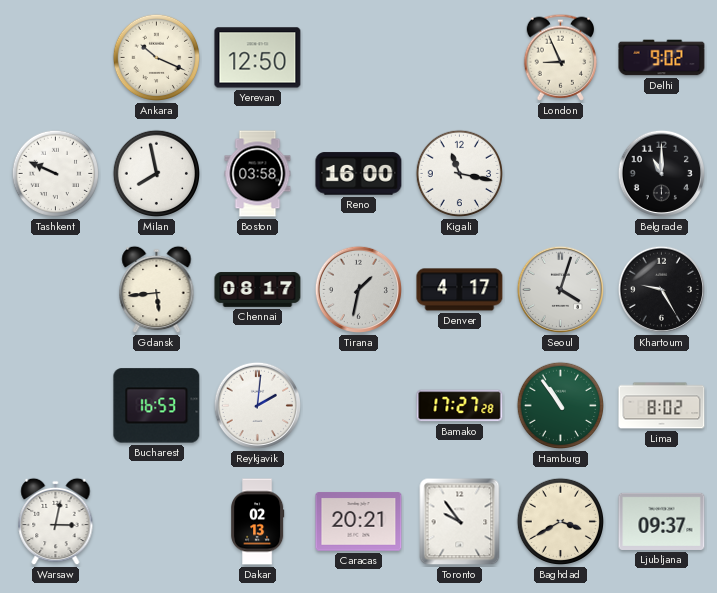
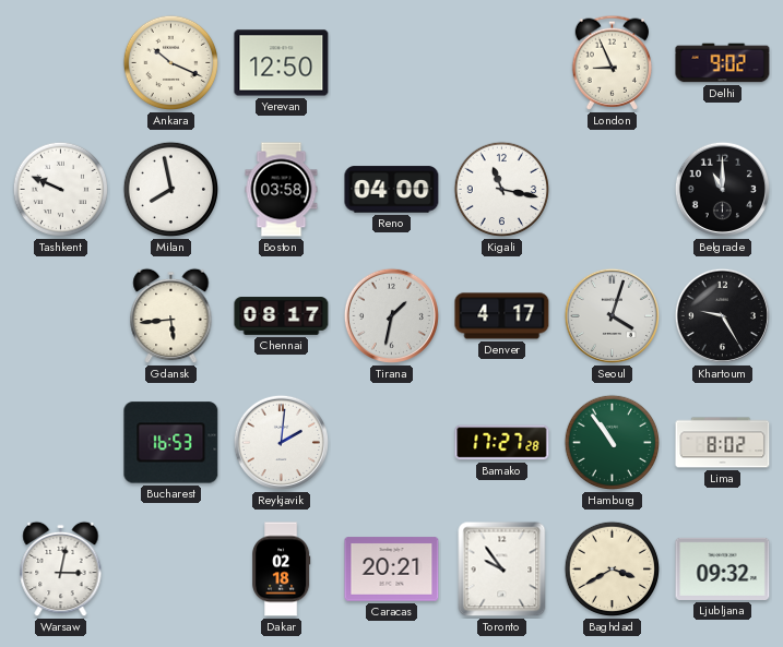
Reno: 16:00 -> 04:00 (392, 190)
Dakar: 02:13 -> 02:18 (281, 570)
Ljubljana: 09:37 -> 09:32 (723, 568)
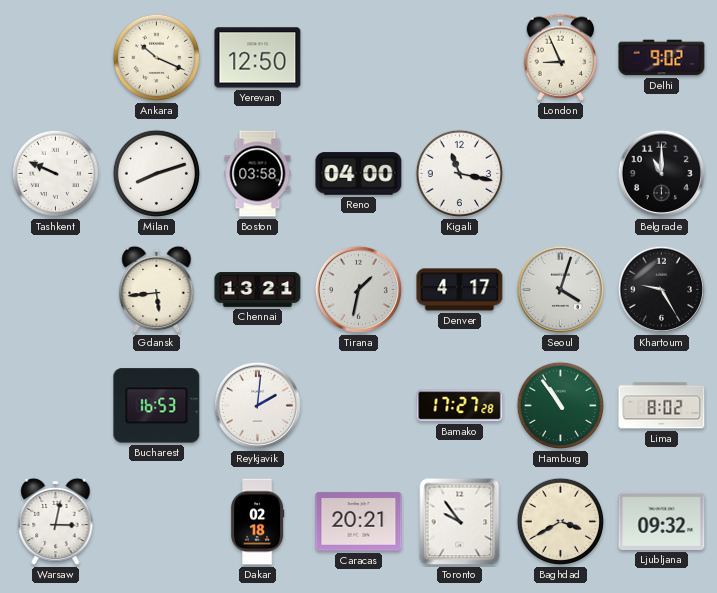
Milan: 7:58 -> 8:12 (157, 174)
Chennai: 08:17 -> 13:21 (258, 290)
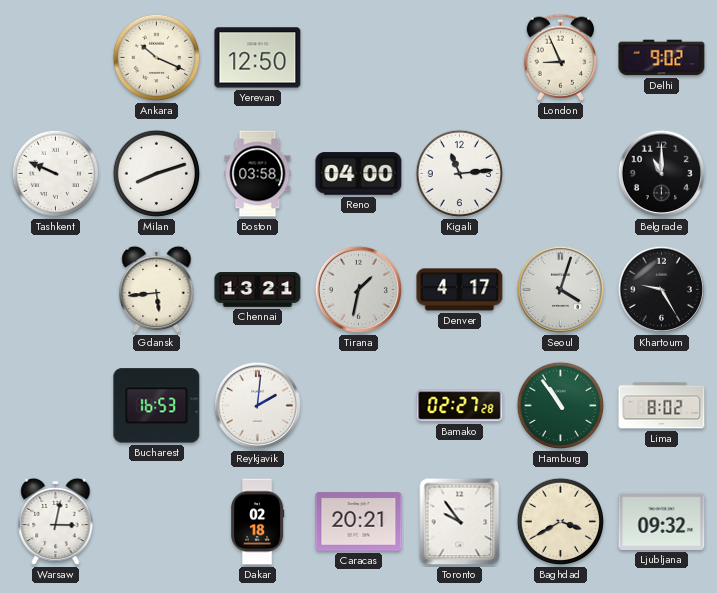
Kigali: 11:17 -> 11:14 (460, 174)
Bamako: 17:27 -> 02:27 (460, 406)
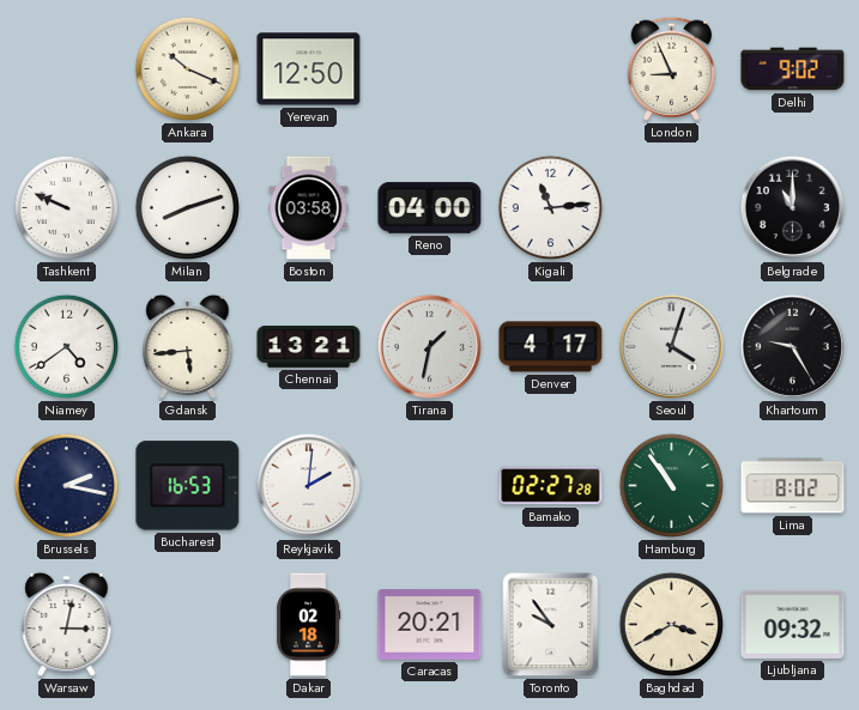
Niamey: none -> 4:39 (67, 347)
Brussels: none -> 2:17 (67, 486)
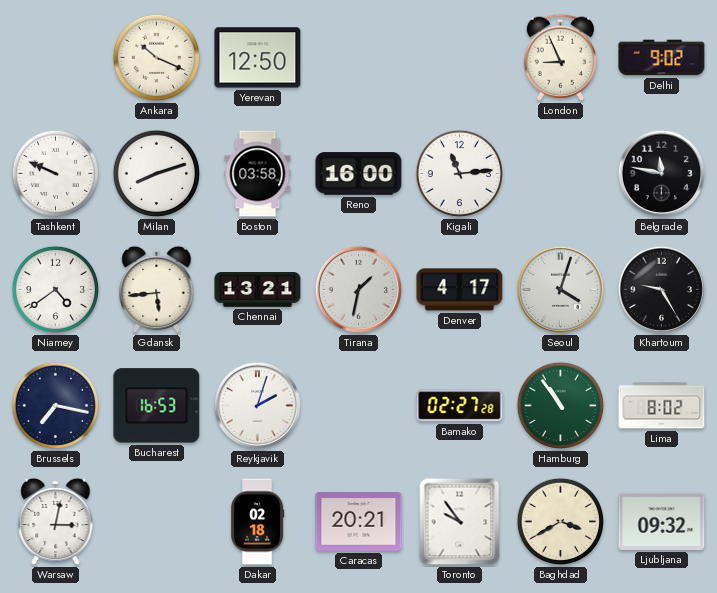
Reno: 04:00 -> 16:00 (359, 174)
Belgrade: 11:00 -> 11:47 (661, 173)
Brussels: 2:17 -> 7:17 (56, 406)
Reykjavik: 2:01 -> 2:03 (257, 405)
